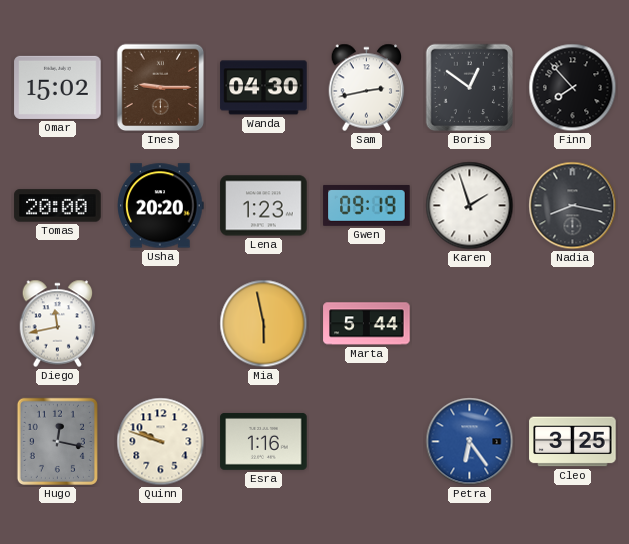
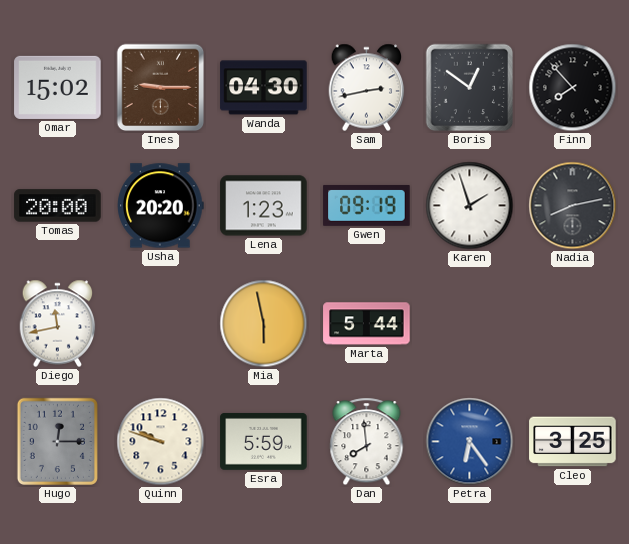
Nadia: 8:17 -> 8:13 (573, 206)
Hugo: 12:17 -> 12:15 (57, 441)
Esra: 1:16 -> 5:59 (264, 441)
Dan: none -> 7:59 (367, 442)
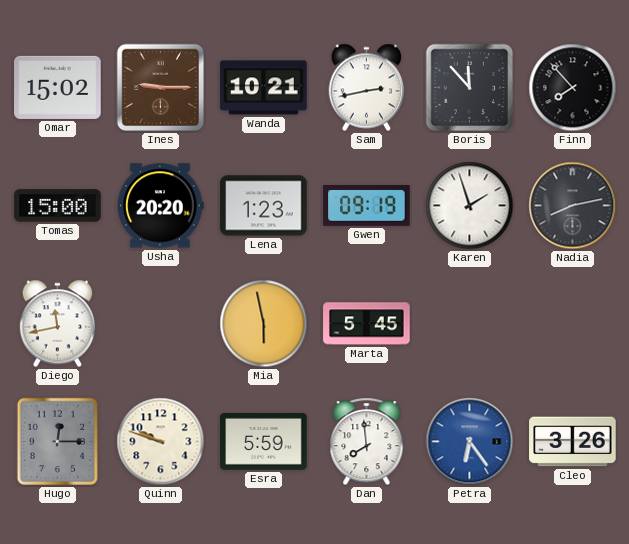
Wanda: 04:30 -> 10:21 (264, 88)
Boris: 12:51 -> 11:53 (470, 88)
Tomas: 20:00 -> 15:00 (58, 206)
Marta: 5:44 -> 5:45 (367, 324)
Cleo: 3:25 -> 3:26 (573, 442)
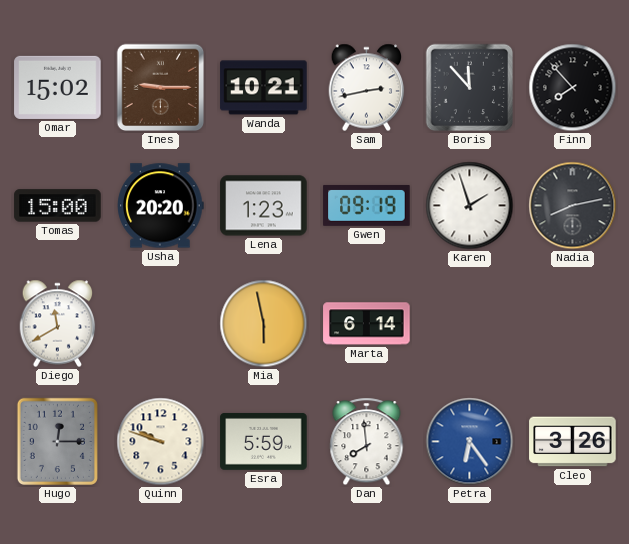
Diego: 11:43 -> 11:40 (58, 324)
Marta: 5:45 -> 6:14 (367, 324)
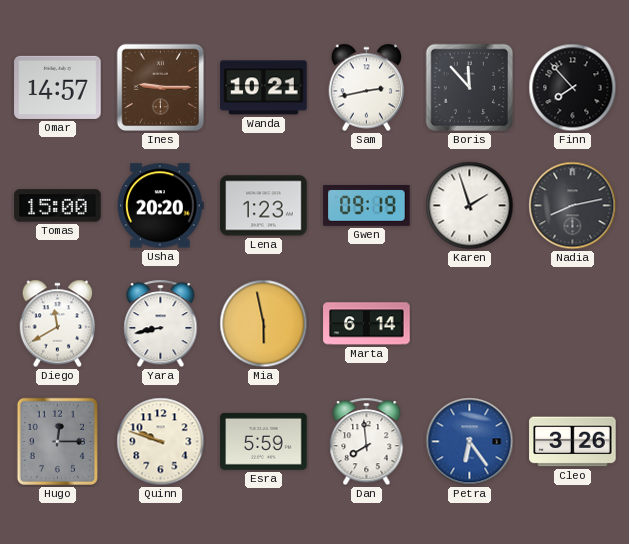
Omar: 15:02 -> 14:57 (58, 87)
Yara: none -> 8:43 (161, 324)
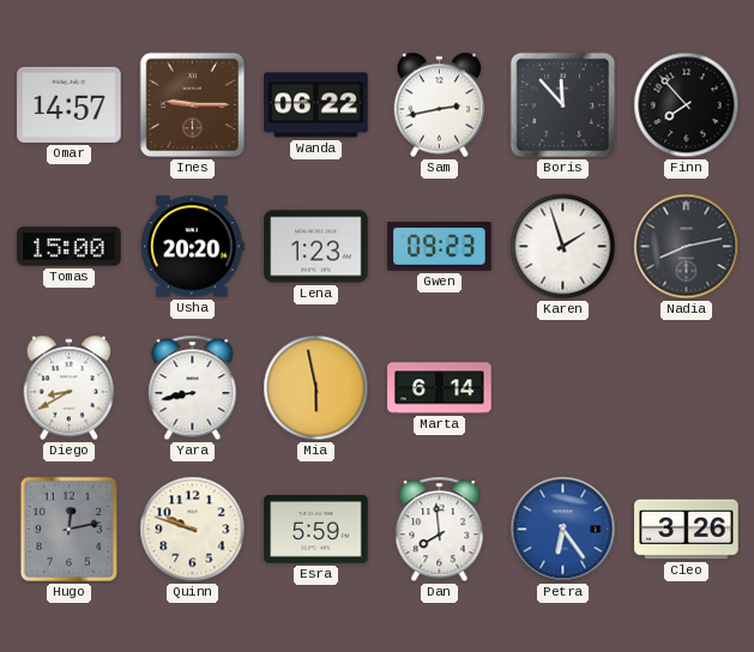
Wanda: 10:21 -> 06:22 (316, 105)
Gwen: 09:19 -> 09:23 (440, 246)
Diego: 11:40 -> 8:40 (70, 388)
Hugo: 12:15 -> 12:13 (68, 529)
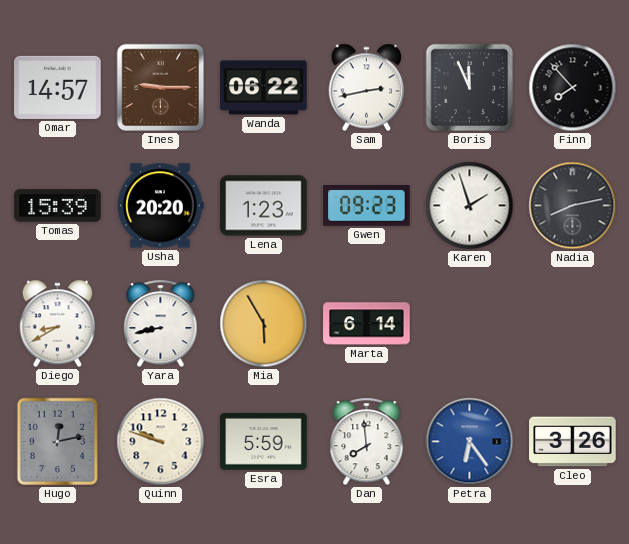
Boris: 11:53 -> 11:56 (470, 88)
Tomas: 15:00 -> 15:39 (58, 206)
Mia: 5:58 -> 5:55 (264, 324)
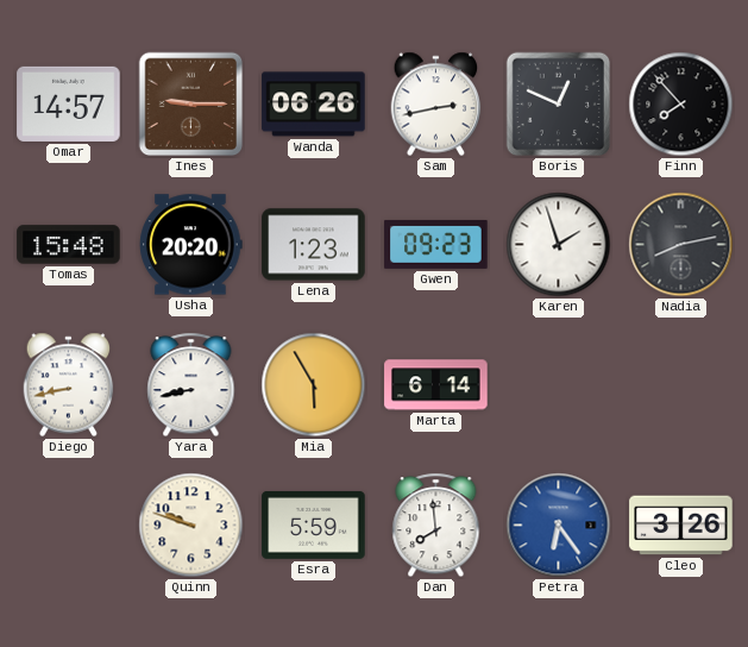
Wanda: 06:22 -> 06:26 (314, 105)
Boris: 11:56 -> 12:49 (559, 105)
Tomas: 15:39 -> 15:48 (69, 245)
Diego: 8:40 -> 8:43 (69, 385)
Hugo: 12:13 -> none (57, 441)
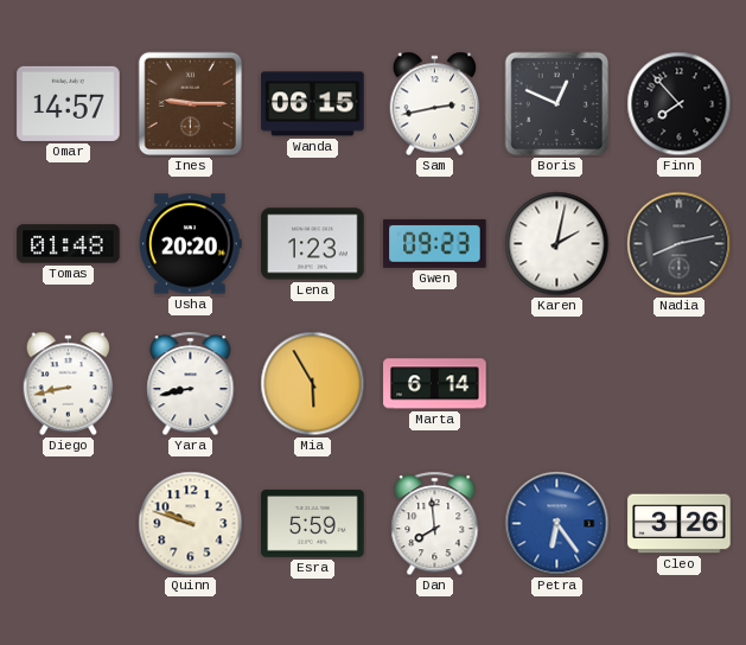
Wanda: 06:26 -> 06:15 (313, 104)
Tomas: 15:48 -> 01:48 (69, 244)
Karen: 1:57 -> 2:02 (557, 244)
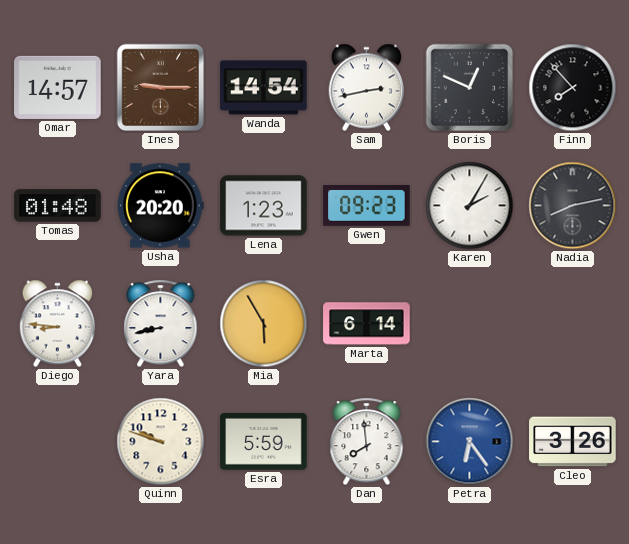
Wanda: 06:15 -> 14:54 (264, 88)
Karen: 2:02 -> 2:05 (470, 206)
Diego: 8:43 -> 8:46 (58, 324)
